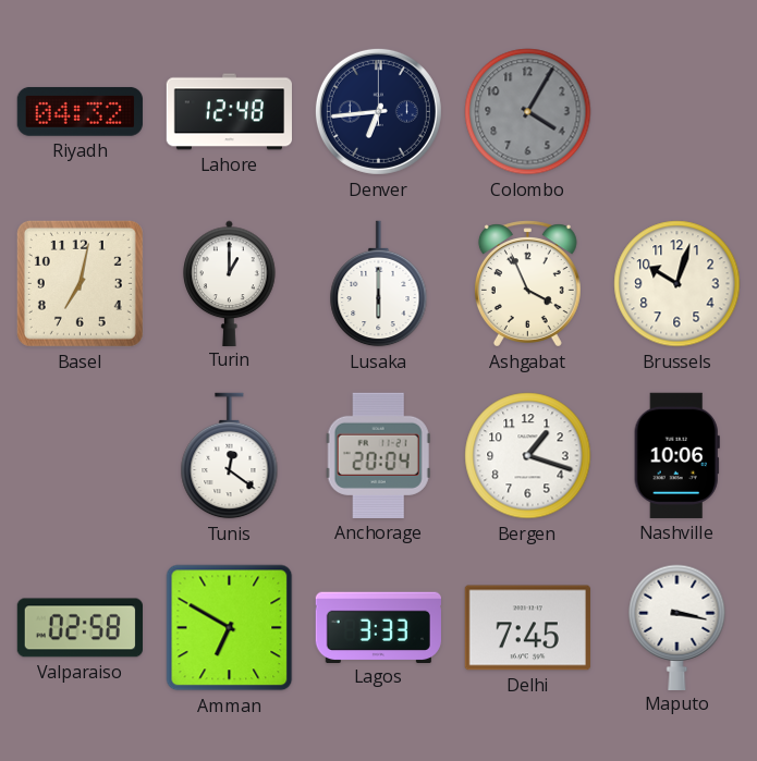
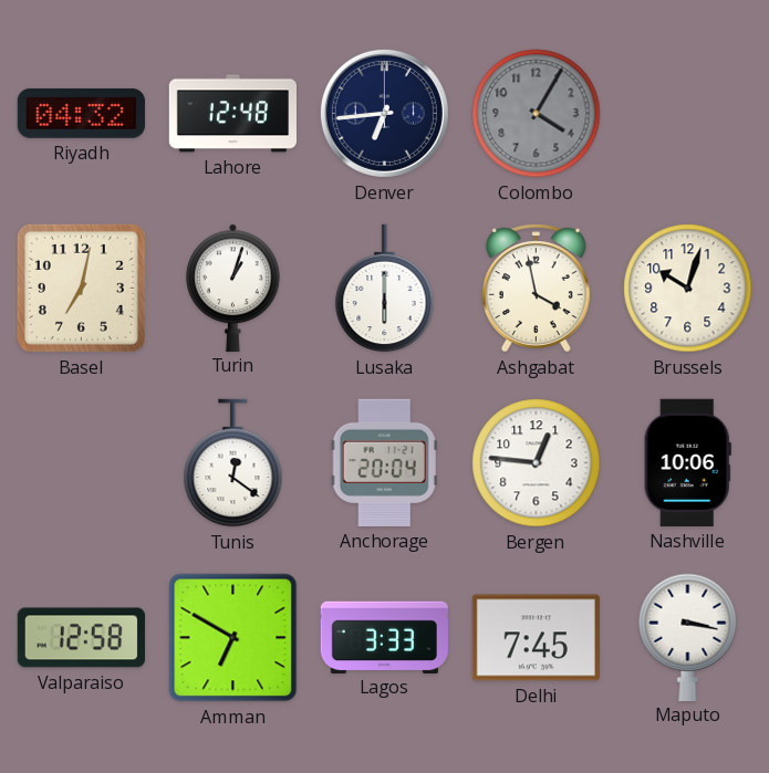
Turin: 1:00 -> 1:03 (233, 288)
Ashgabat: 3:56 -> 3:58 (536, 289)
Bergen: 1:18 -> 12:46 (537, 463)
Valparaiso: 02:58 -> 12:58 (81, 638)
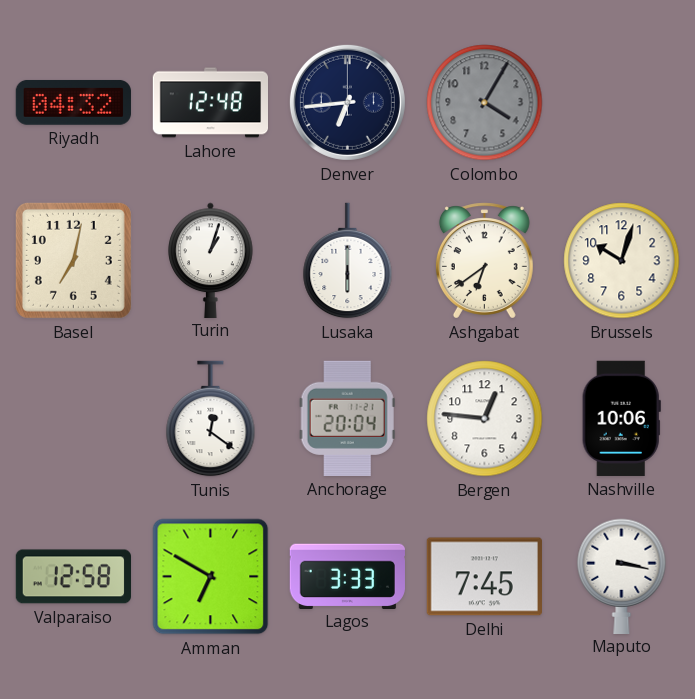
Ashgabat: 3:58 -> 6:39 (484, 261)
